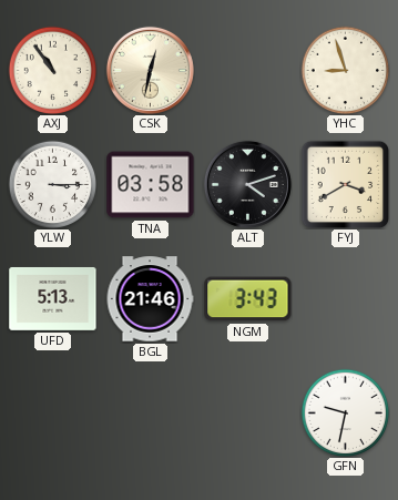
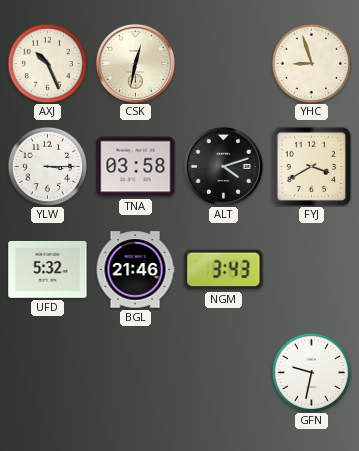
AXJ: 10:54 -> 10:26 (47, 63)
UFD: 5:13 -> 5:32 (48, 269)
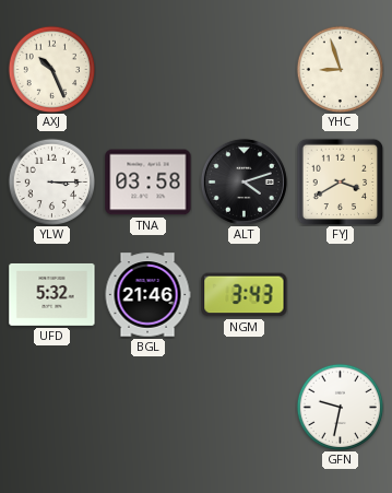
CSK: 12:32 -> none (135, 63)
